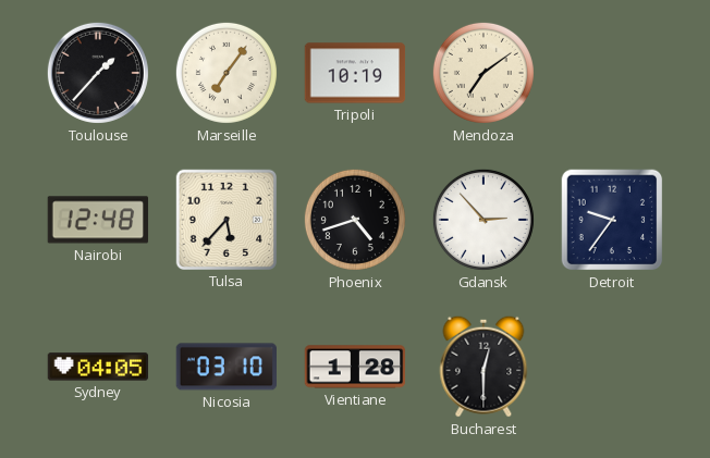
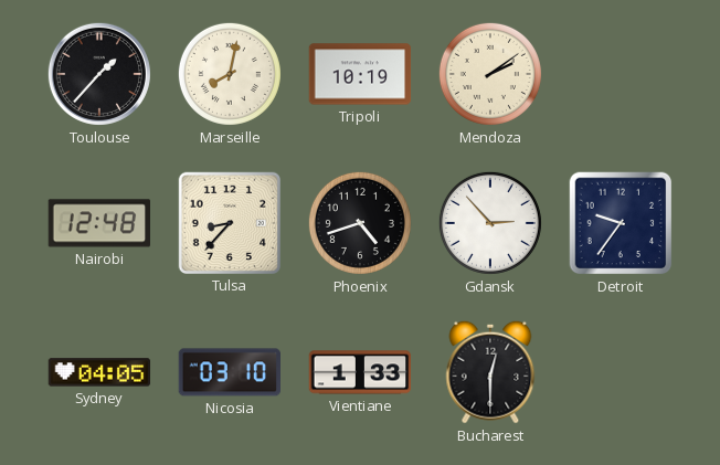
Marseille: 7:06 -> 8:02 (230, 74)
Mendoza: 7:09 -> 2:09 (490, 74)
Tulsa: 5:37 -> 8:37 (229, 222)
Vientiane: 1:28 -> 1:33 (360, 372)
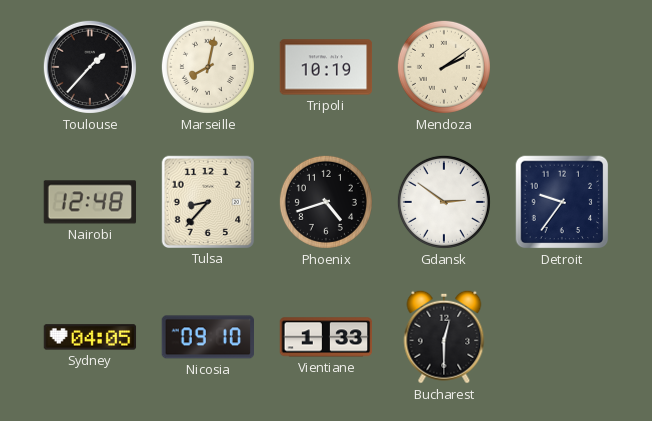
Gdansk: 2:53 -> 2:51 (444, 202)
Nicosia: 03:10 -> 09:10 (207, 337)
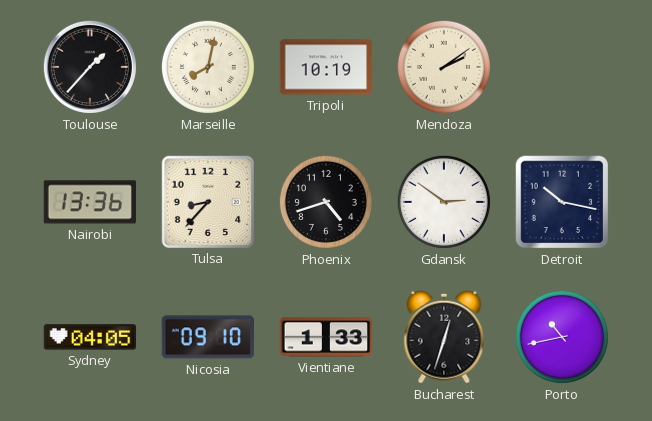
Nairobi: 12:48 -> 13:36 (90, 202)
Detroit: 9:36 -> 10:17 (562, 202)
Bucharest: 12:30 -> 12:33 (444, 337)
Porto: none -> 10:43 (562, 337)
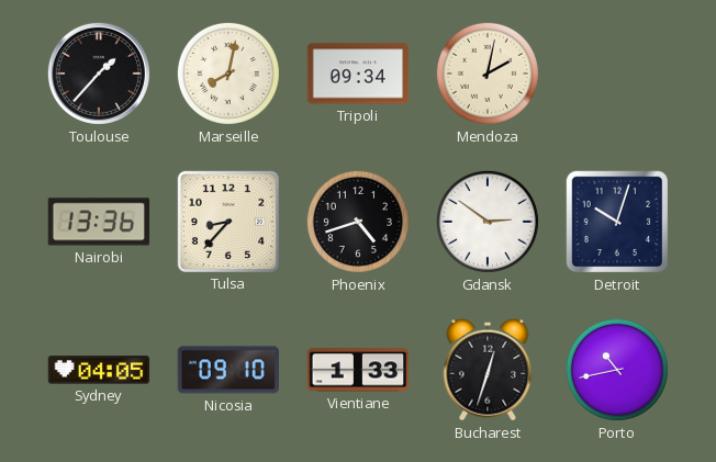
Tripoli: 10:19 -> 09:34 (358, 74)
Mendoza: 2:09 -> 2:02 (488, 74)
Detroit: 10:17 -> 10:03 (617, 222)
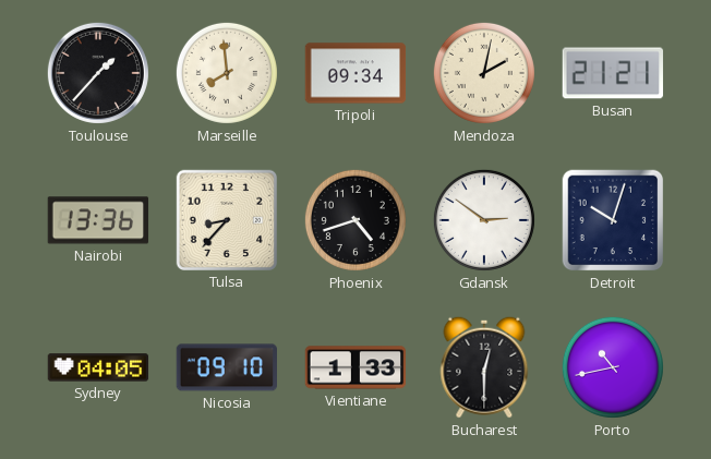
Marseille: 8:02 -> 7:59 (227, 73)
Busan: none -> 21:21 (613, 73)
Bucharest: 12:33 -> 12:30 (484, 367)
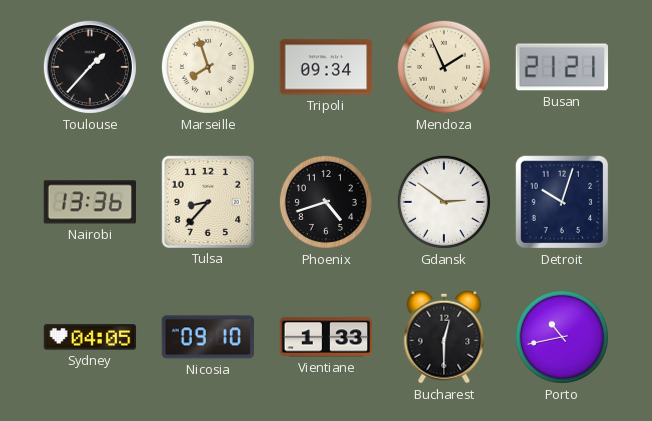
Marseille: 7:59 -> 7:57 (208, 67)
Mendoza: 2:02 -> 1:56 (444, 67)
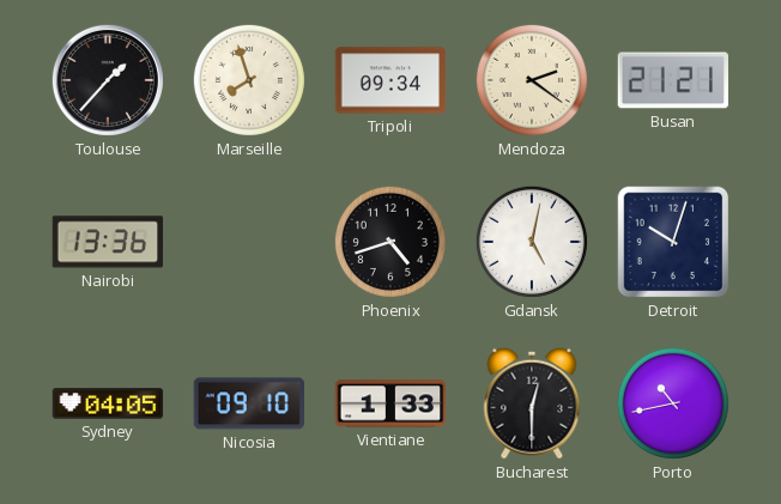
Mendoza: 1:56 -> 2:21 (532, 80)
Tulsa: 8:37 -> none (207, 201)
Gdansk: 2:51 -> 5:02 (532, 242)
